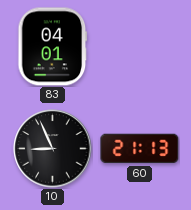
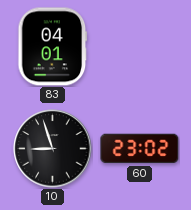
10: 8:56 -> 8:57 (53, 149)
60: 21:13 -> 23:02 (140, 149)
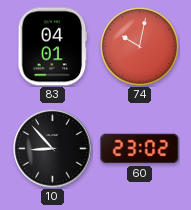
74: none -> 10:02 (140, 47)
10: 8:57 -> 8:53 (53, 149)
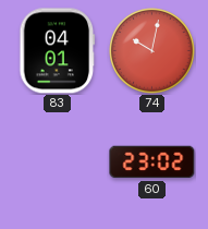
10: 8:53 -> none (53, 149)
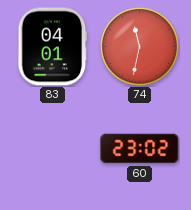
74: 10:02 -> 11:32 (140, 47)
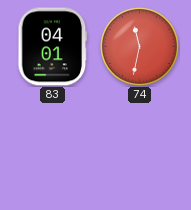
60: 23:02 -> none (140, 149)
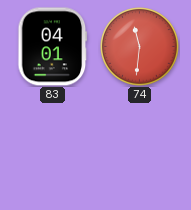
74: 11:32 -> 11:31 (140, 47)
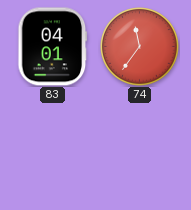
74: 11:31 -> 11:36 (140, 47)
